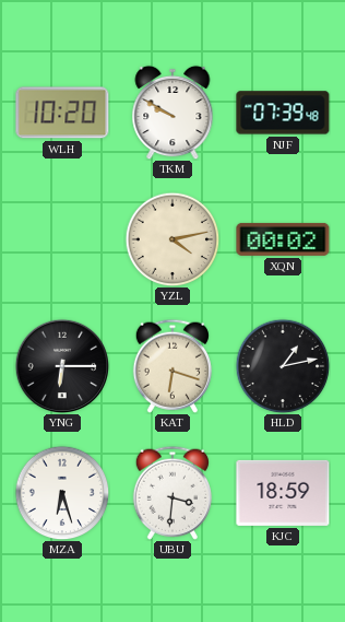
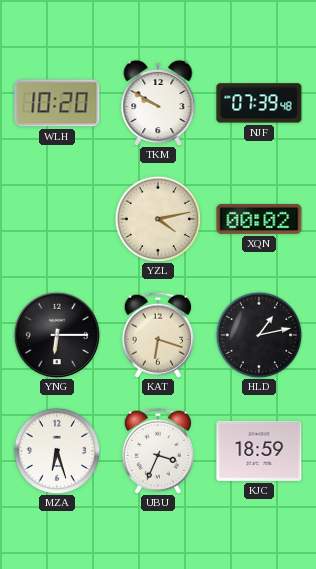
UBU: 3:31 -> 3:34 (158, 451)
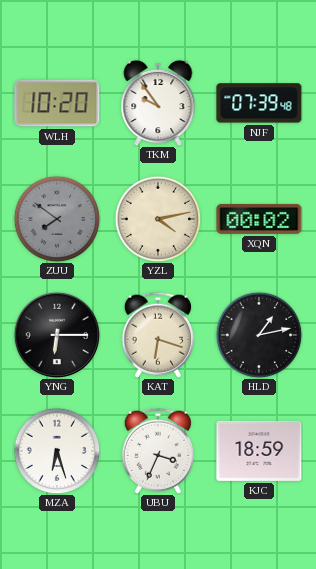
TKM: 9:50 -> 9:54 (158, 103)
ZUU: none -> 7:51 (57, 219)
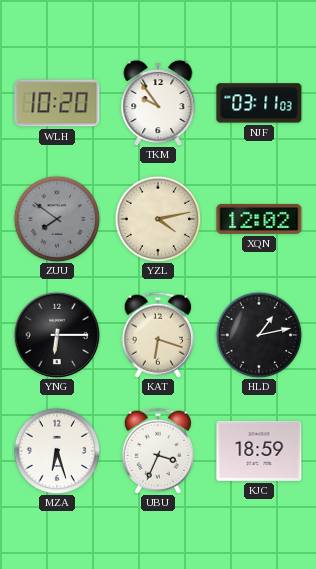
NJF: 07:39 -> 03:11 (259, 103)
XQN: 00:02 -> 12:02 (259, 219)
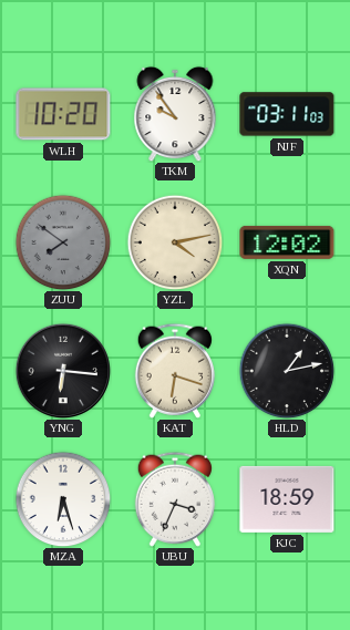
YNG: 6:15 -> 6:16 (62, 370)
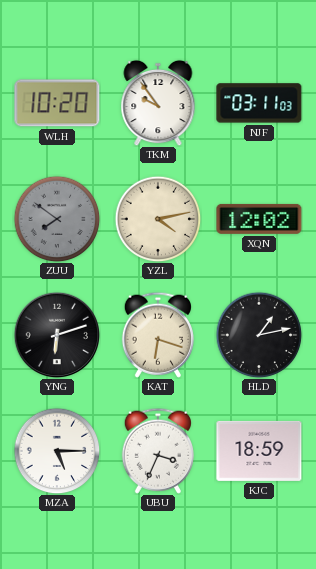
YNG: 6:16 -> 6:12 (56, 334)
MZA: 6:27 -> 5:15 (57, 451)
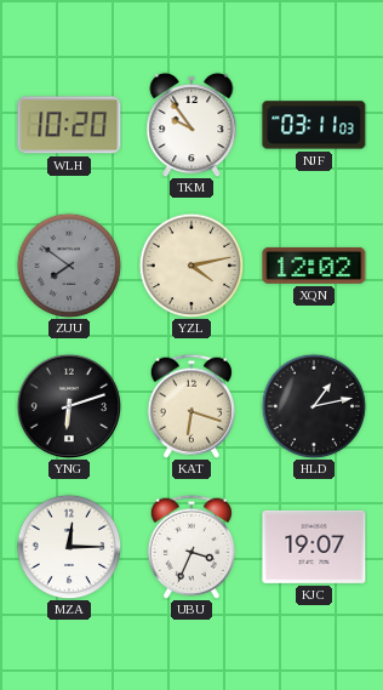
MZA: 5:15 -> 12:15 (69, 547)
KJC: 18:59 -> 19:07 (314, 547)
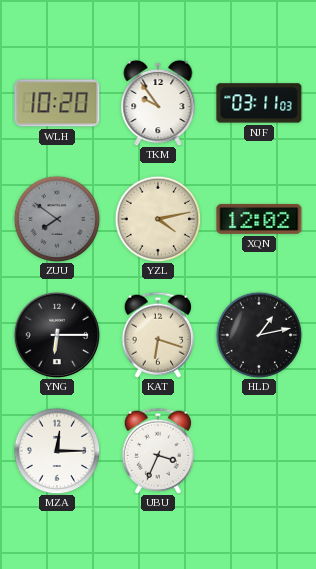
YNG: 6:12 -> 6:15 (56, 334)
KJC: 19:07 -> none (314, 547)
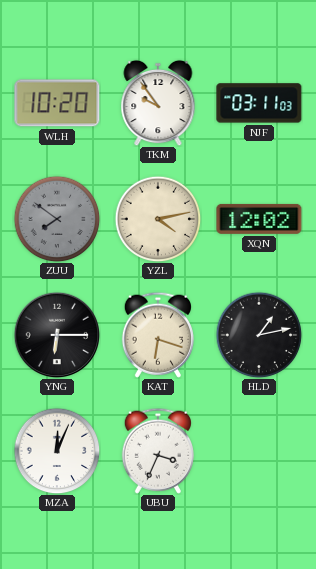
MZA: 12:15 -> 12:04 (57, 451)
